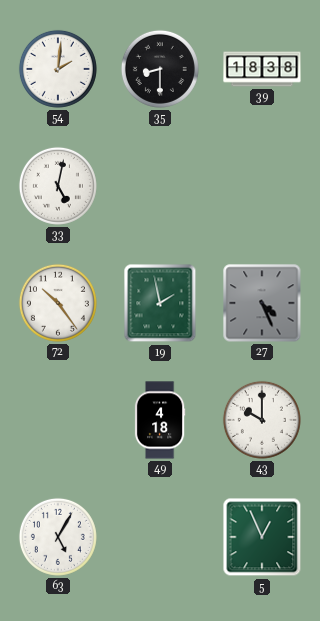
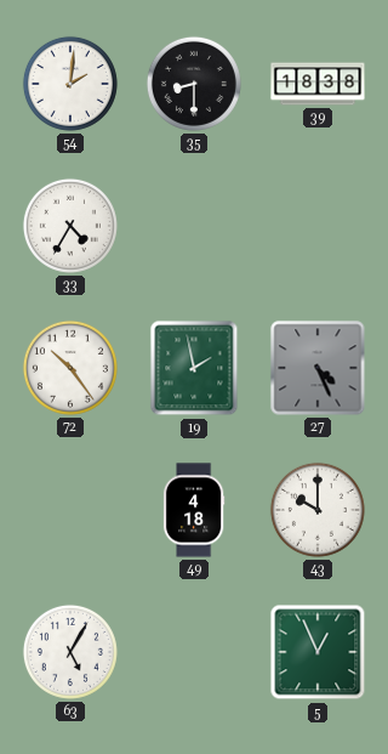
33: 5:02 -> 4:35 (70, 226)
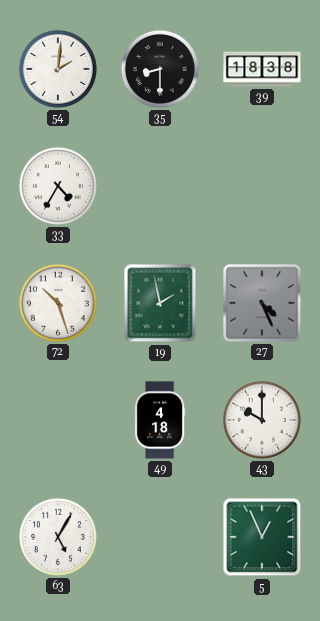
72: 10:24 -> 10:27 (58, 303)
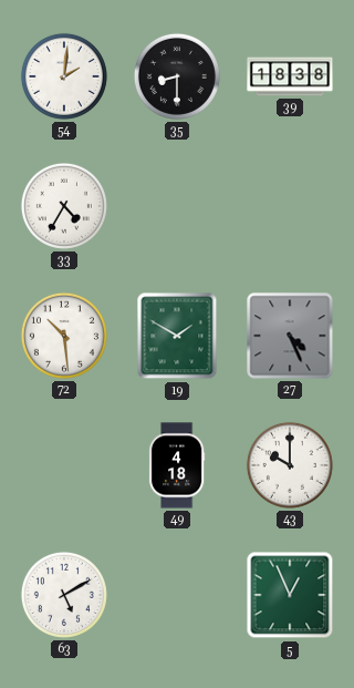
72: 10:27 -> 10:29 (64, 336)
19: 1:58 -> 1:50 (177, 336)
63: 5:05 -> 5:10 (64, 595)
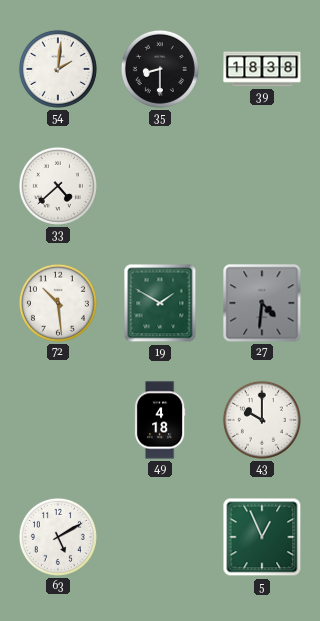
33: 4:35 -> 4:38 (58, 186)
27: 4:26 -> 4:31 (262, 303)
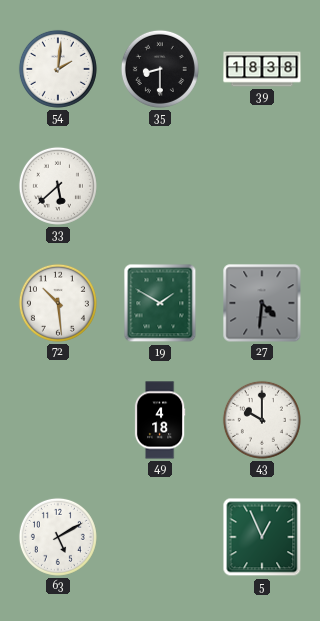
33: 4:38 -> 5:38 (58, 186)
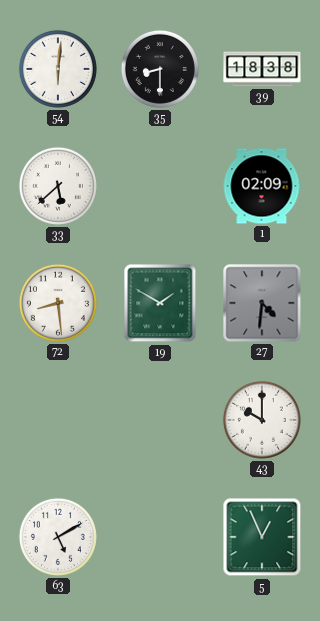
54: 2:01 -> 6:01 (58, 69)
1: none -> 02:09 (262, 186)
72: 10:29 -> 8:29 (58, 303)
49: 4:18 -> none (160, 420)
